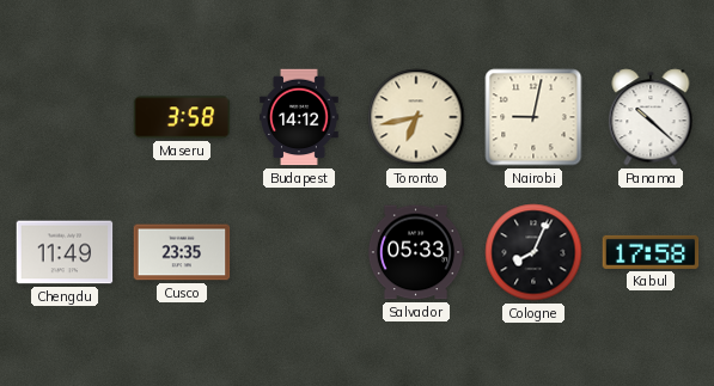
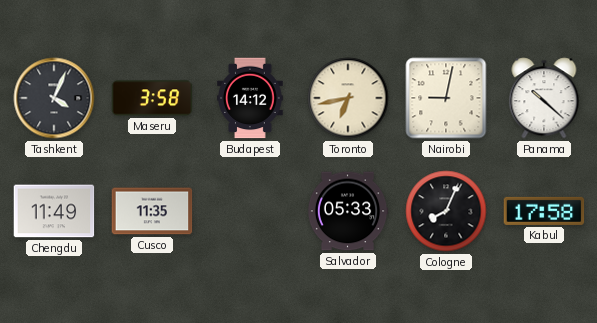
Tashkent: none -> 4:04 (54, 98)
Cusco: 23:35 -> 11:35 (152, 211)
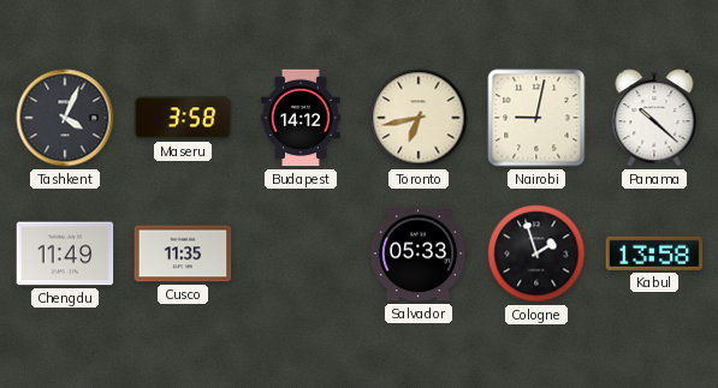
Cologne: 8:04 -> 1:57 (536, 253)
Kabul: 17:58 -> 13:58 (654, 253)
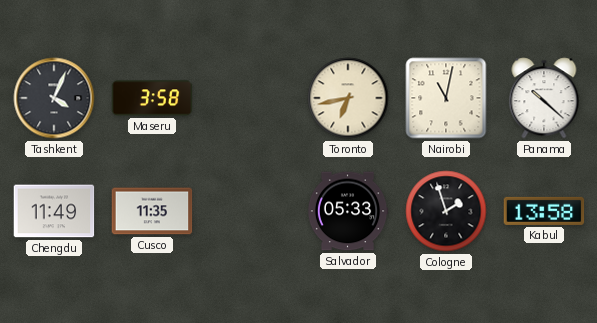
Budapest: 14:12 -> none (301, 118)
Nairobi: 9:02 -> 11:02 (446, 98)
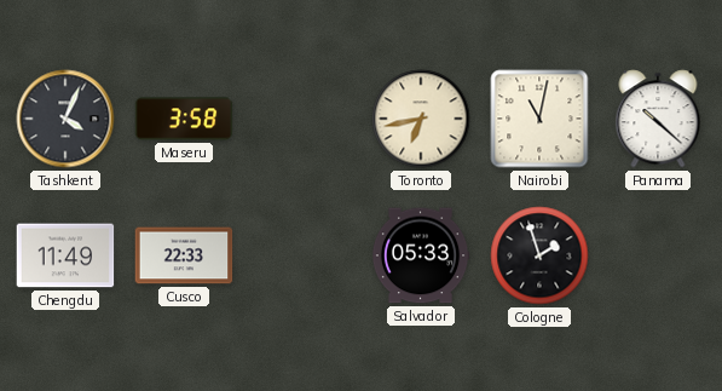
Cusco: 11:35 -> 22:33 (184, 255)
Kabul: 13:58 -> none (544, 211)
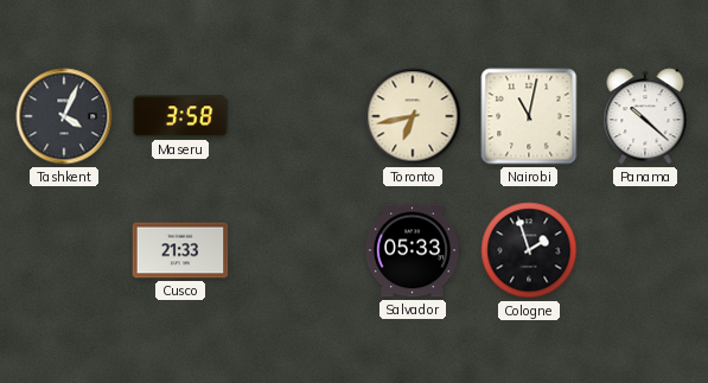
Chengdu: 11:49 -> none (65, 255)
Cusco: 22:33 -> 21:33 (180, 250)
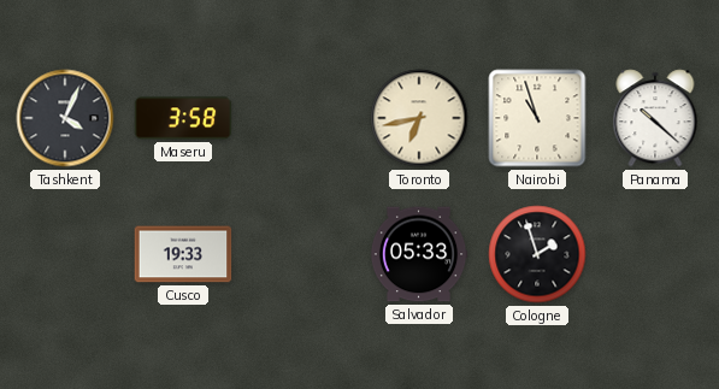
Nairobi: 11:02 -> 10:57 (537, 118)
Cusco: 21:33 -> 19:33 (183, 254)
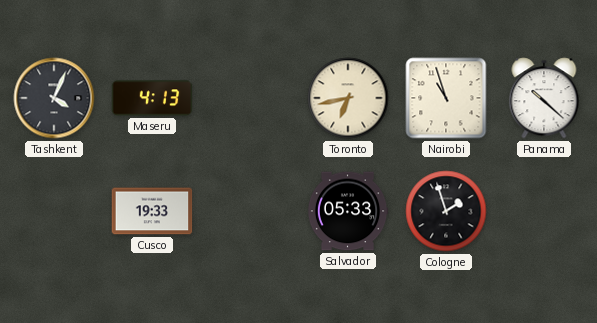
Maseru: 3:58 -> 4:13 (152, 98)
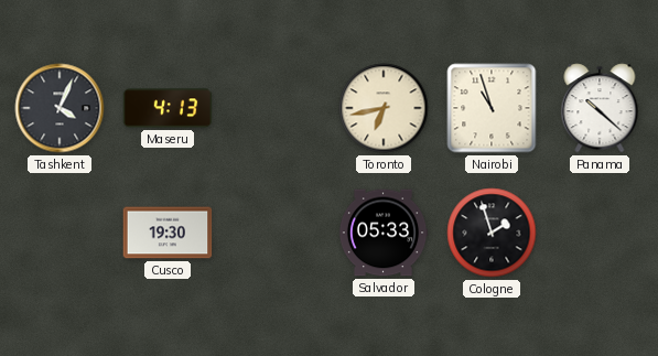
Cusco: 19:33 -> 19:30 (168, 233)
